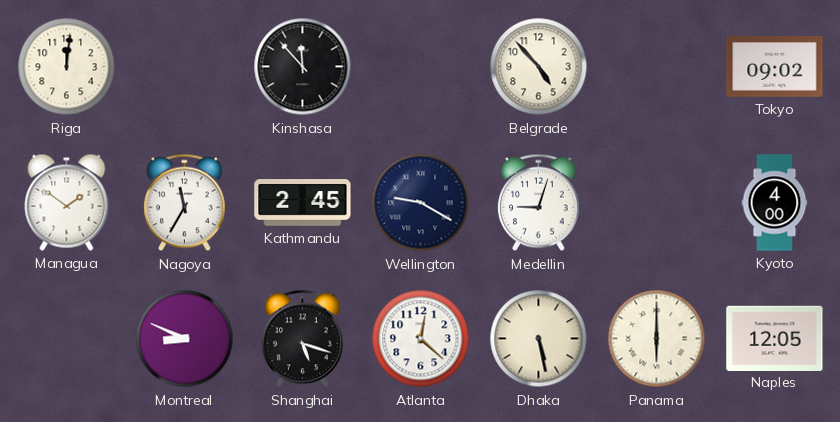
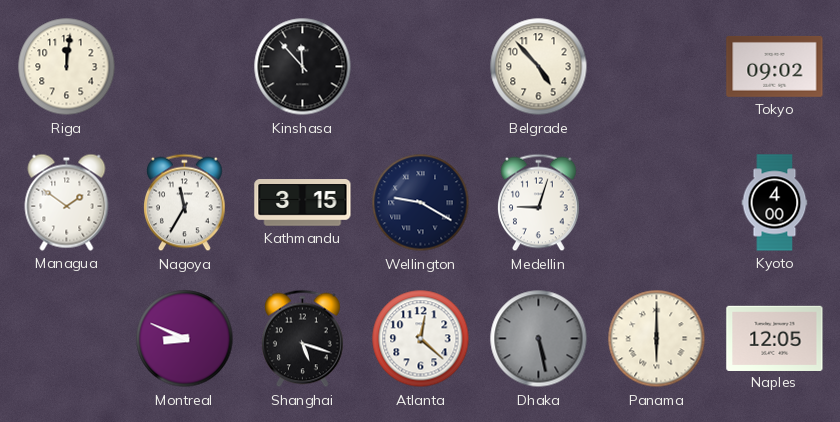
Kathmandu: 2:45 -> 3:15 (303, 203)
Dhaka dial: cream -> grey (539, 339)
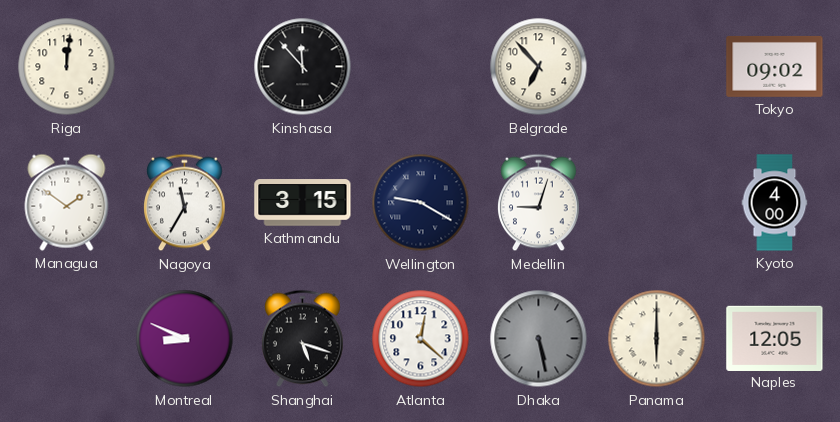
Belgrade: 4:53 -> 6:53 (539, 67)
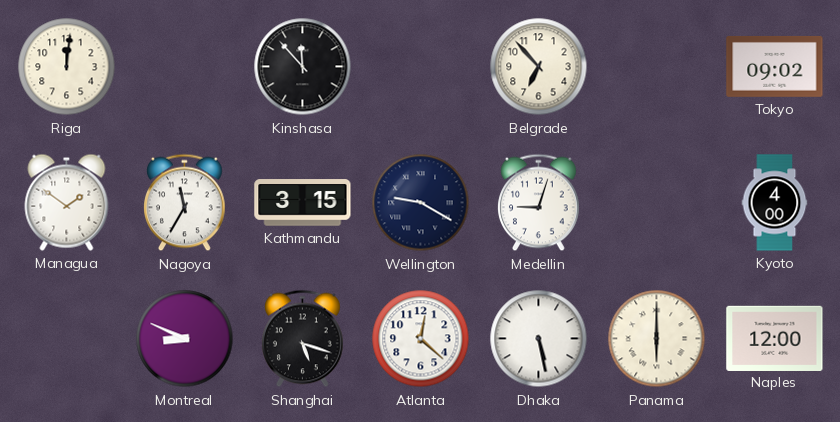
Dhaka dial: grey -> white (539, 339)
Naples: 12:05 -> 12:00 (775, 338)
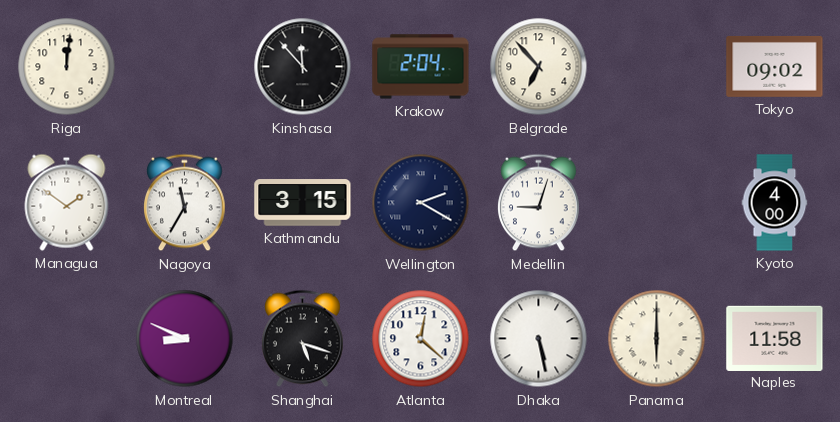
Krakow: none -> 2:04 (421, 67)
Wellington: 9:20 -> 2:20 (421, 203)
Naples: 12:00 -> 11:58 (775, 338)
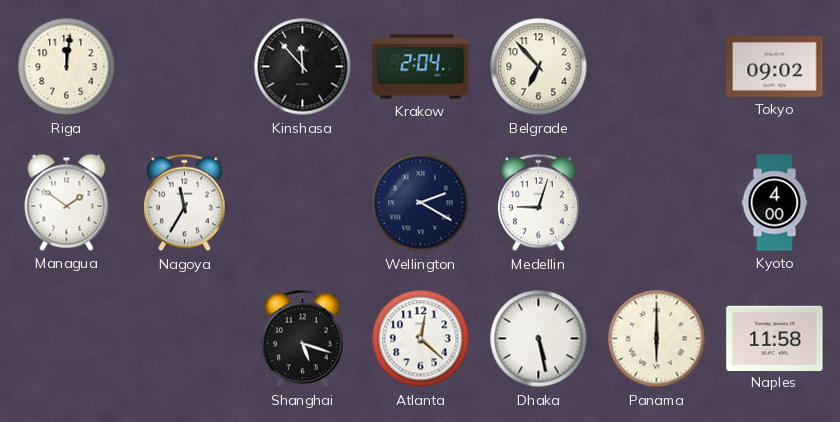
Kathmandu: 3:15 -> none (303, 203)
Montreal: 8:49 -> none (185, 339)
